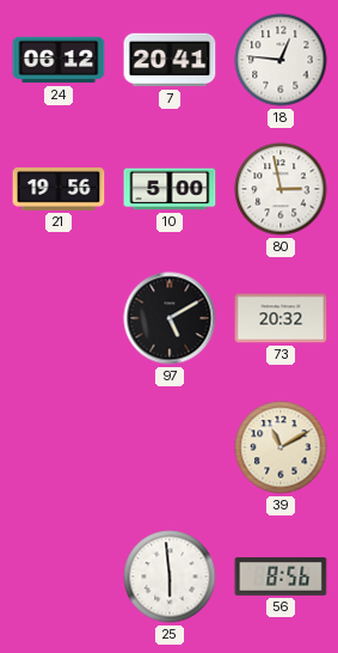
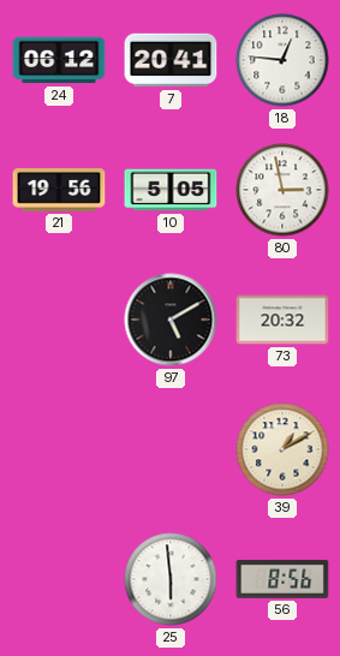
10: 5:00 -> 5:05 (171, 190)
39: 11:10 -> 1:10 (282, 449)
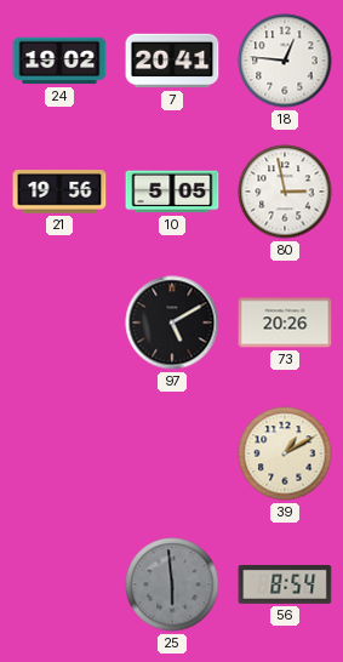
24: 06:12 -> 19:02 (59, 61)
73: 20:32 -> 20:26 (285, 323)
25 dial: white -> grey (172, 584)
56: 8:56 -> 8:54 (285, 584)
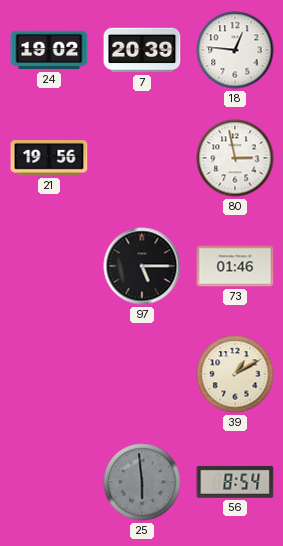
7: 20:41 -> 20:39 (142, 50)
10: 5:05 -> none (172, 192)
97: 5:10 -> 5:15 (142, 266)
73: 20:26 -> 01:46 (235, 266)
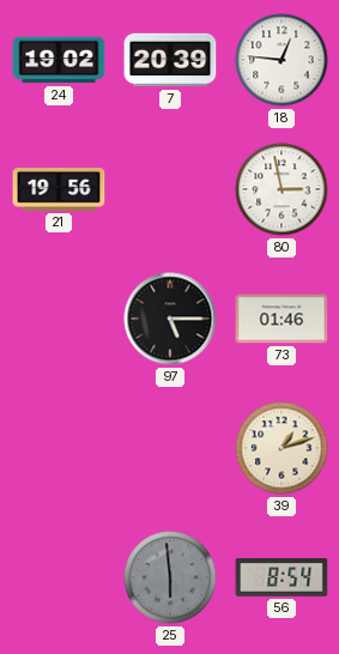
39: 1:10 -> 1:12 (282, 448)
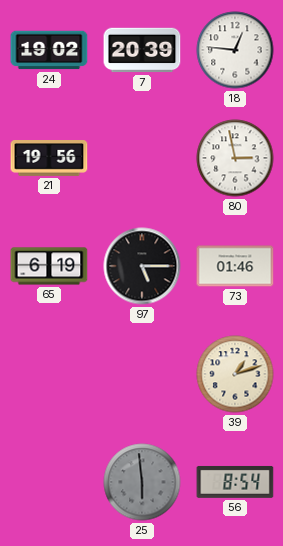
65: none -> 6:19 (49, 266)
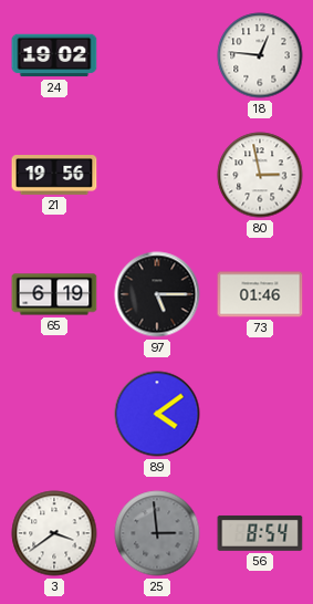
7: 20:39 -> none (142, 50)
89: none -> 4:09 (157, 414)
39: 1:12 -> none (235, 374)
3: none -> 3:39 (54, 533)
25: 5:59 -> 2:59 (157, 533)
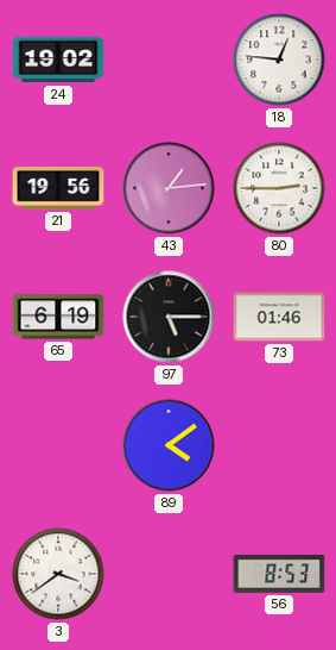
43: none -> 1:14 (169, 188)
80: 2:58 -> 2:45 (279, 188)
25: 2:59 -> none (157, 533)
56: 8:54 -> 8:53 (279, 574)
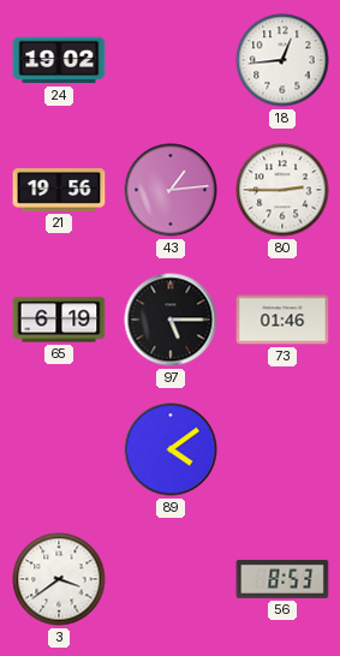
18: 12:46 -> 12:44 (282, 60)
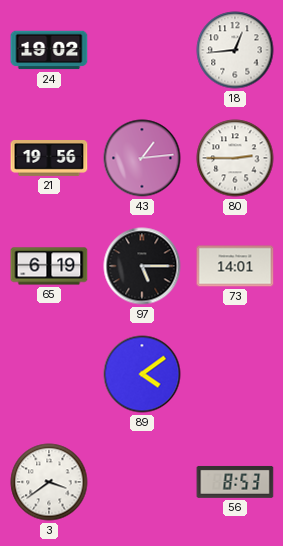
73: 01:46 -> 14:01 (235, 266)
